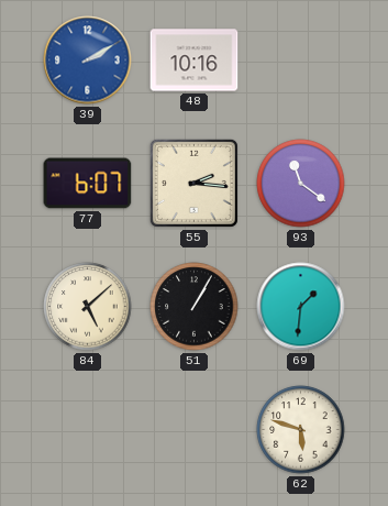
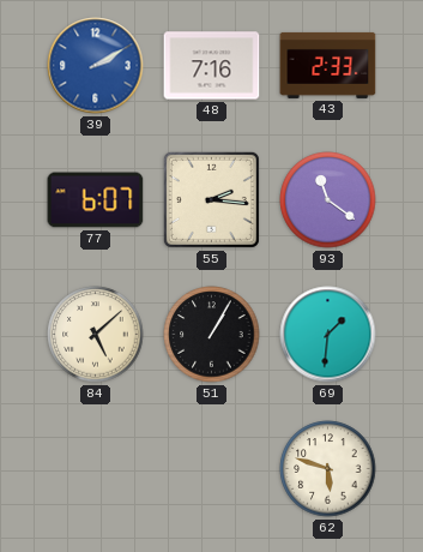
48: 10:16 -> 7:16 (212, 66)
43: none -> 2:33 (328, 65)
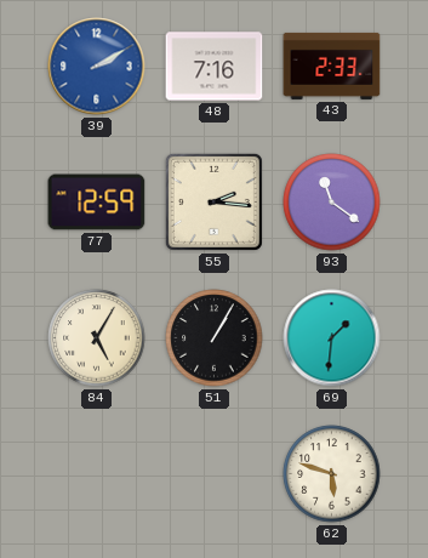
77: 6:07 -> 12:59 (97, 203)
84: 5:08 -> 5:05 (97, 338)
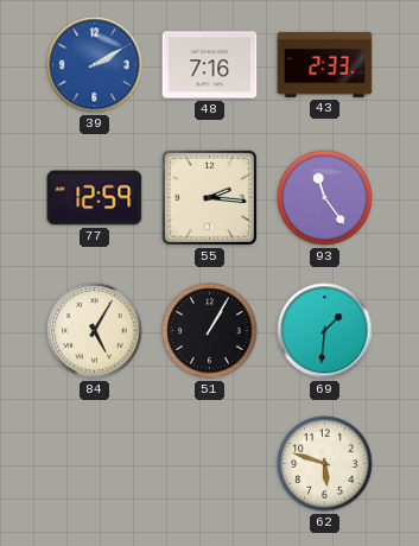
93: 11:21 -> 11:24 (325, 198)
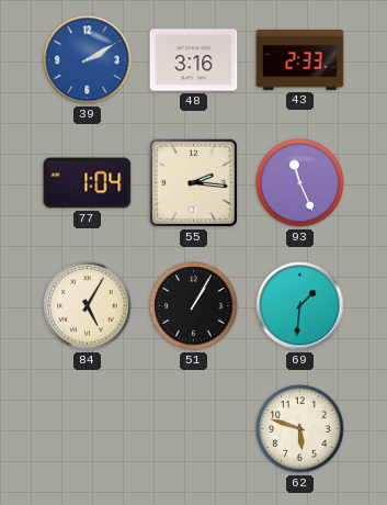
48: 7:16 -> 3:16 (194, 60)
77: 12:59 -> 1:04 (88, 183)
93: 11:24 -> 11:26 (300, 183)
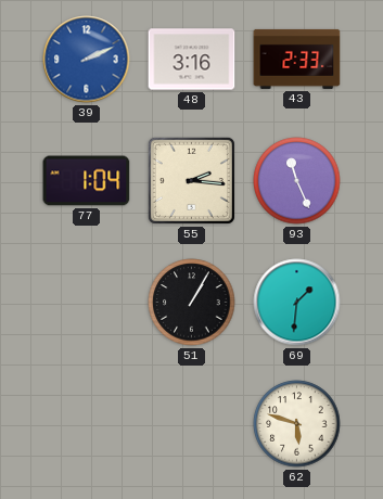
39: 2:10 -> 2:11 (87, 60)
84: 5:05 -> none (88, 306)
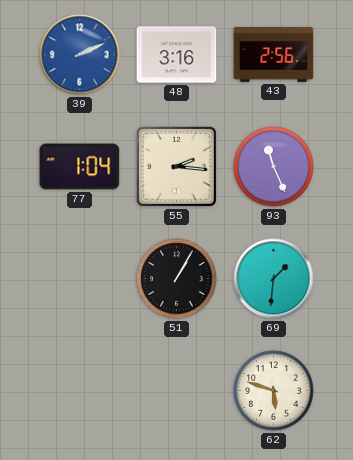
43: 2:33 -> 2:56 (274, 54)
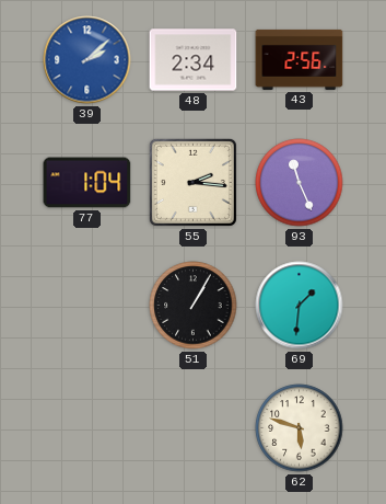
39: 2:11 -> 2:08 (87, 60)
48: 3:16 -> 2:34 (194, 60)
